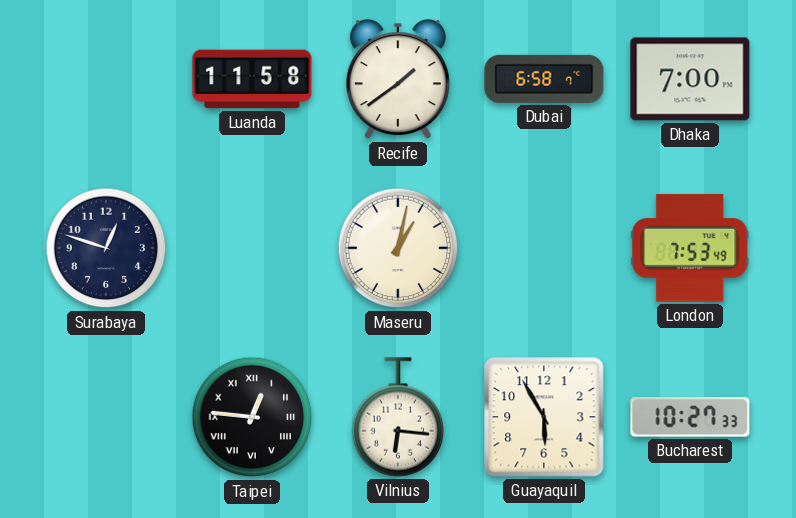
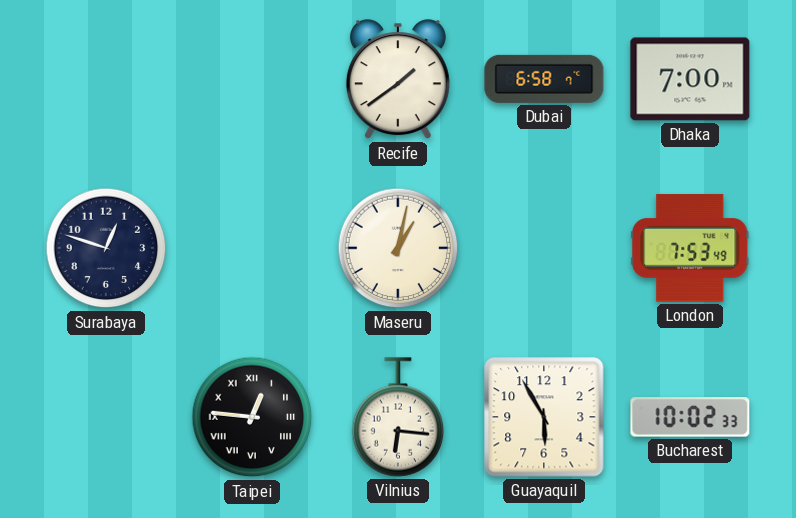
Luanda: 11:58 -> none (252, 79)
Bucharest: 10:27 -> 10:02 (690, 417)
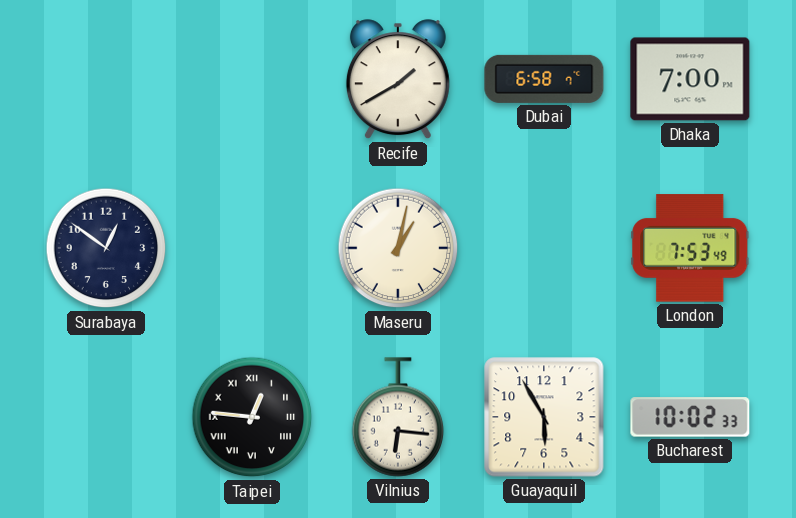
Recife: 1:39 -> 1:40 (398, 80)
Surabaya: 12:48 -> 12:51 (106, 248)
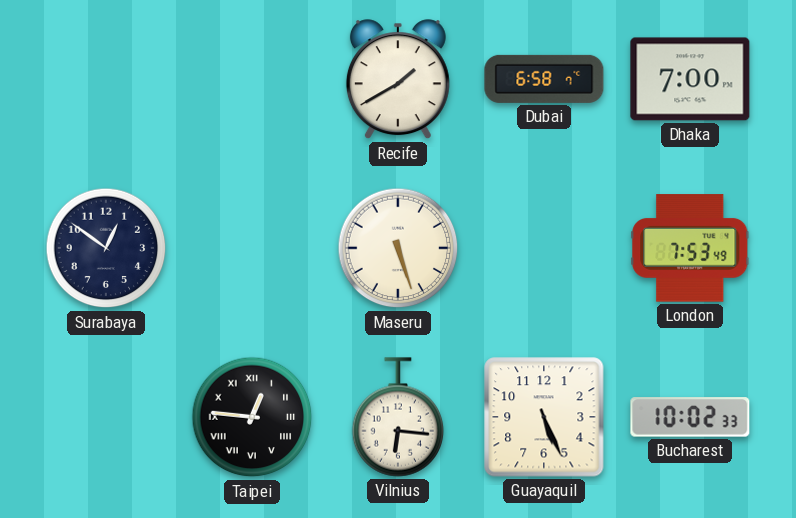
Maseru: 1:02 -> 5:27 (398, 248)
Guayaquil: 5:55 -> 5:26 (544, 417)
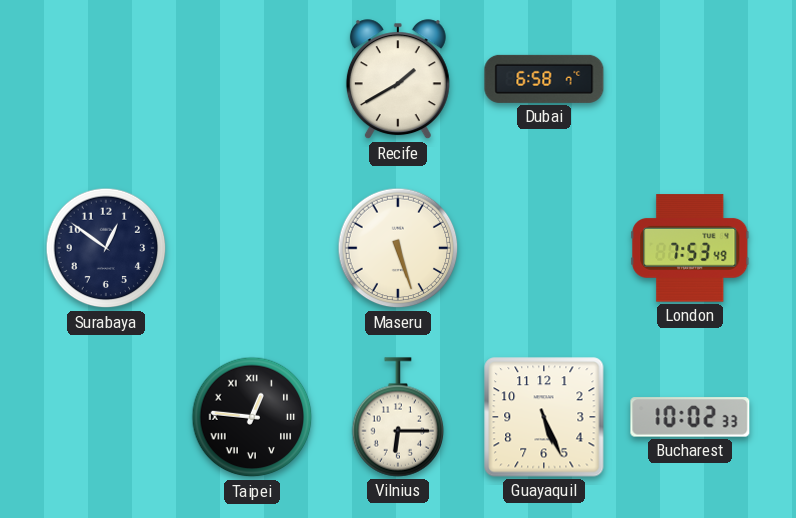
Dhaka: 7:00 -> none (690, 79)
Vilnius: 6:16 -> 6:15 (398, 417)
